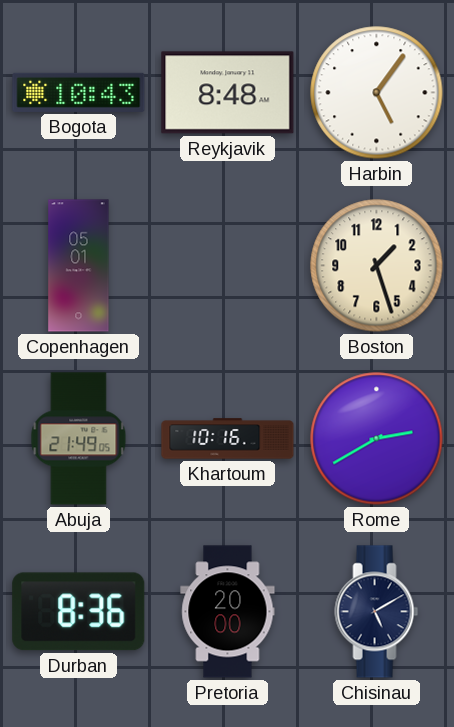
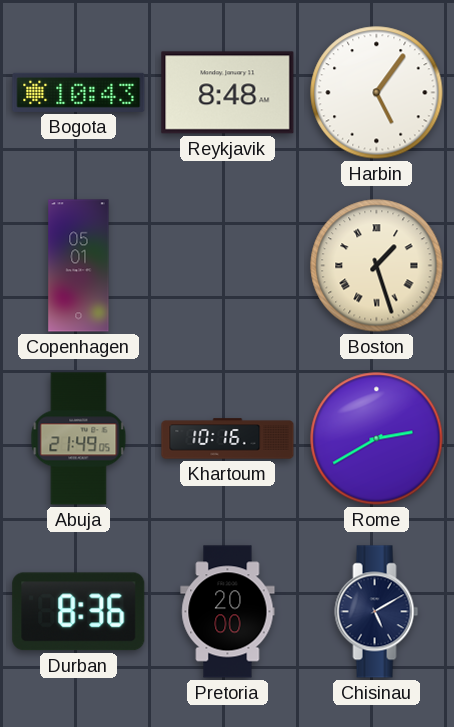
Boston numerals: Arabic -> Roman (377, 266)
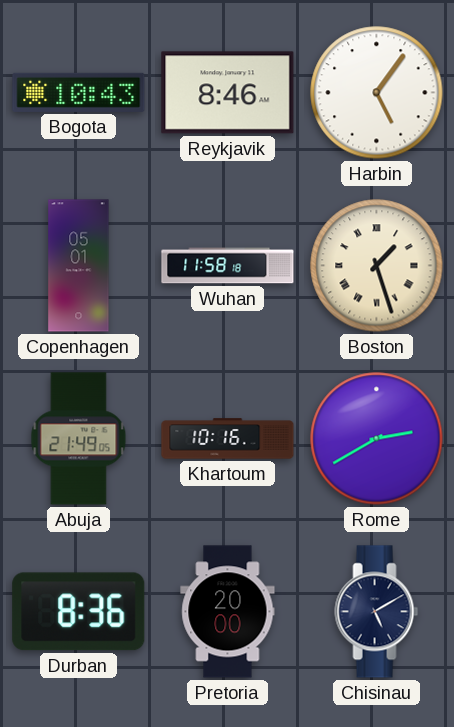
Reykjavik: 8:48 -> 8:46 (228, 93)
Wuhan: none -> 11:58 (228, 266)
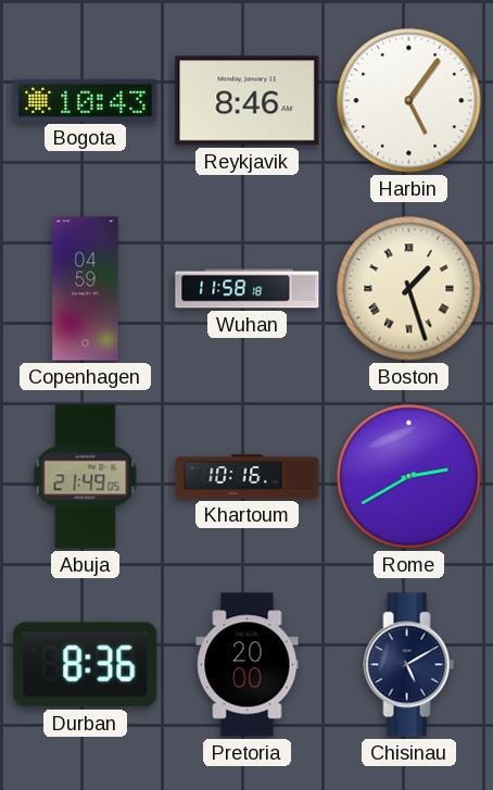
Copenhagen: 05:01 -> 04:59 (86, 289)
